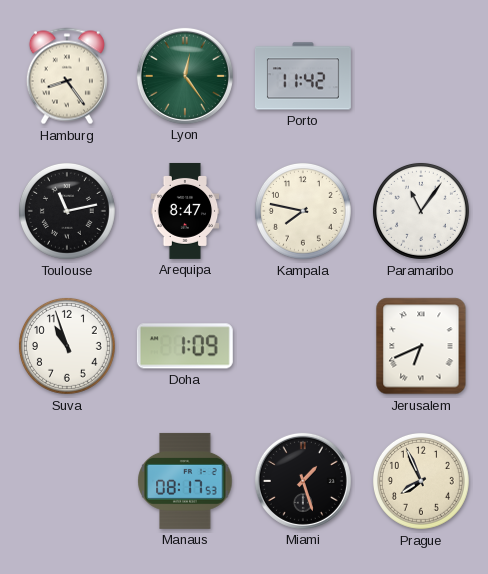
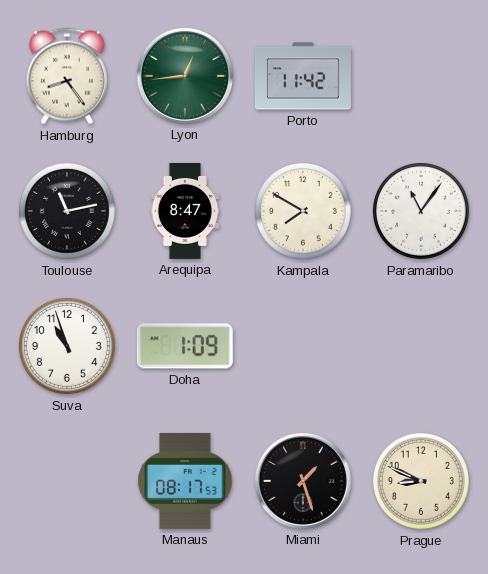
Lyon: 12:24 -> 12:44 (185, 76)
Kampala: 7:47 -> 7:50 (303, 211)
Jerusalem: 6:41 -> none (421, 346)
Prague: 7:56 -> 8:49 (421, 481)
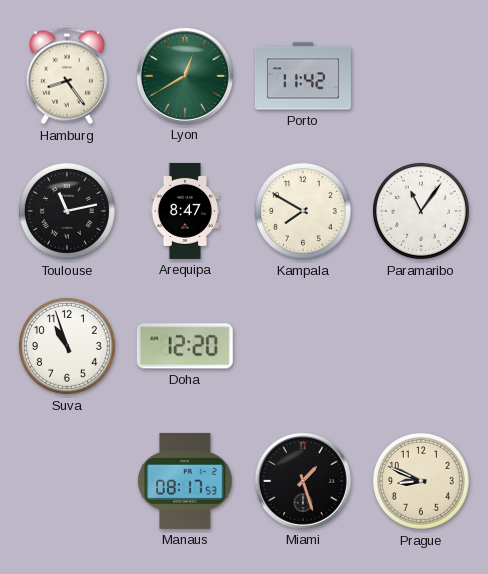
Lyon: 12:44 -> 12:40 (185, 76)
Doha: 1:09 -> 12:20 (185, 346)
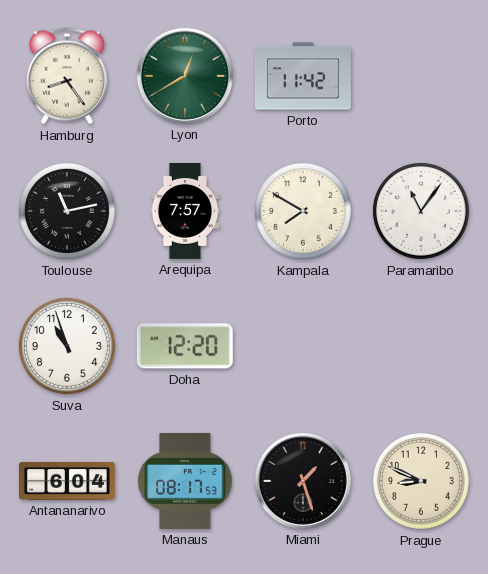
Arequipa: 8:47 -> 7:57 (185, 211)
Antananarivo: none -> 6:04 (67, 481)
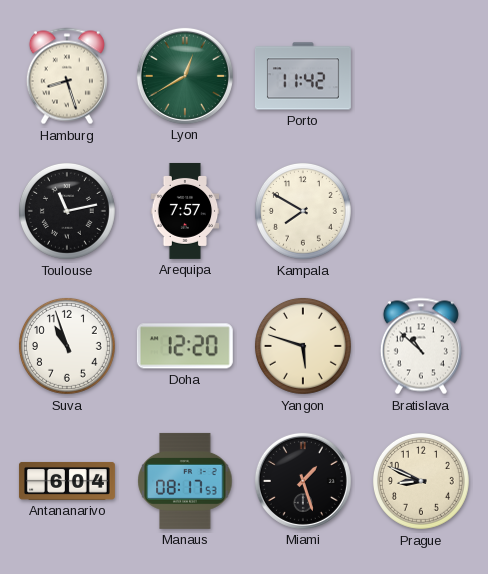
Hamburg: 8:24 -> 8:27 (67, 76)
Paramaribo: 11:06 -> none (421, 211)
Yangon: none -> 5:48 (303, 346)
Bratislava: none -> 10:52 (421, 346)
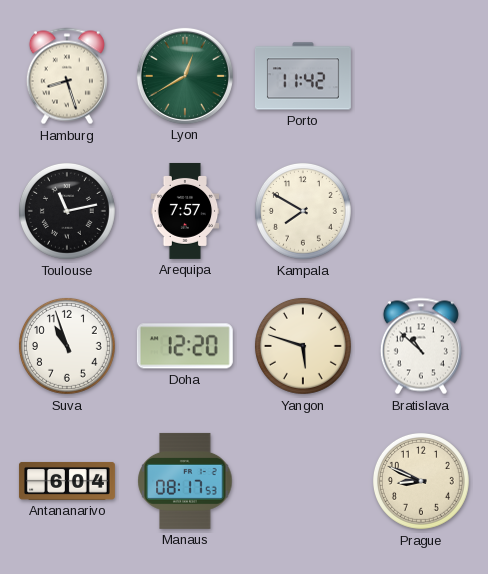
Miami: 1:27 -> none (303, 481)
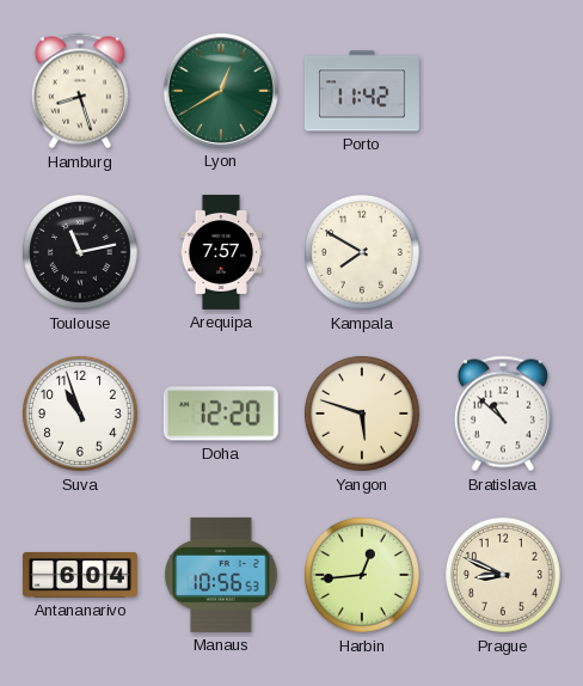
Manaus: 08:17 -> 10:56 (221, 575)
Harbin: none -> 12:44 (362, 575)
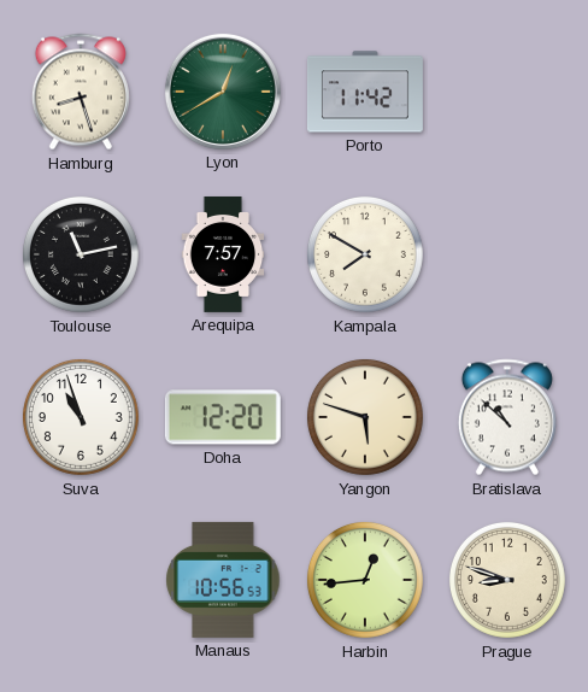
Antananarivo: 6:04 -> none (80, 575)
Prague: 8:49 -> 8:48 (507, 580)
